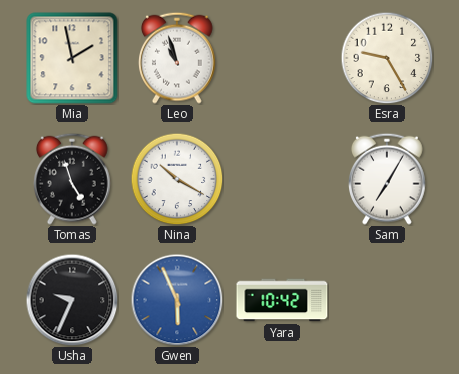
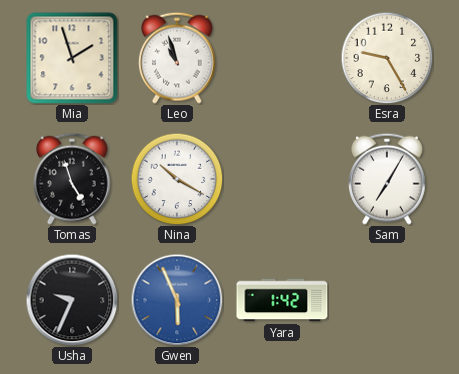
Mia: 1:58 -> 1:57 (72, 58)
Yara: 10:42 -> 1:42 (282, 300)
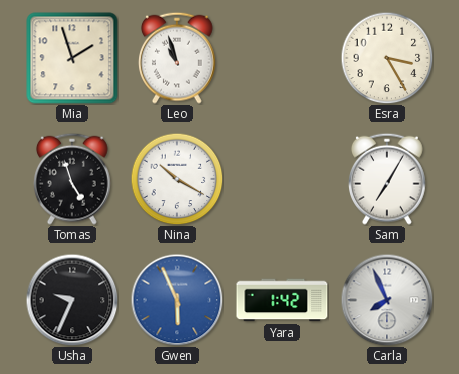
Esra: 9:25 -> 3:25 (387, 58)
Carla: none -> 7:56 (387, 300)
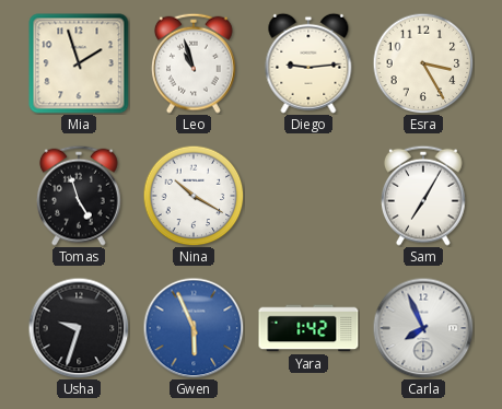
Diego: none -> 9:14 (308, 63)
Usha: 9:34 -> 9:33 (79, 328)
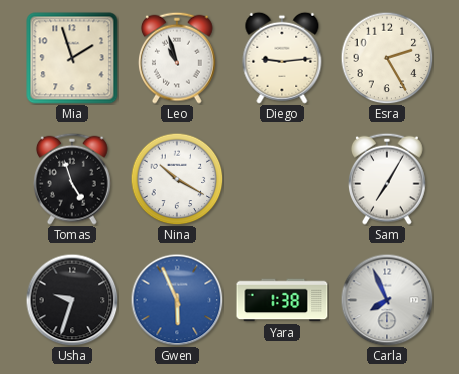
Esra: 3:25 -> 2:25 (387, 58)
Yara: 1:42 -> 1:38 (282, 300)
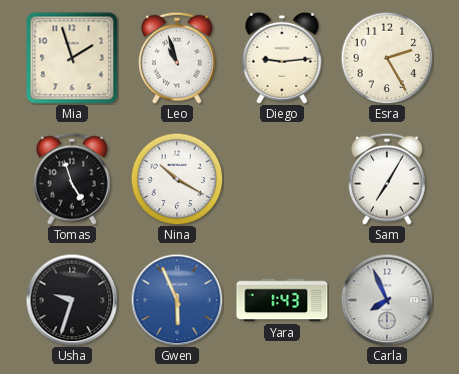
Yara: 1:38 -> 1:43 (282, 300)
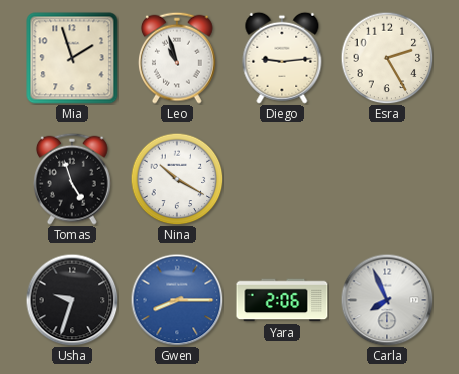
Sam: 7:05 -> none (388, 179)
Gwen: 5:56 -> 8:15 (177, 300)
Yara: 1:43 -> 2:06 (282, 300)
